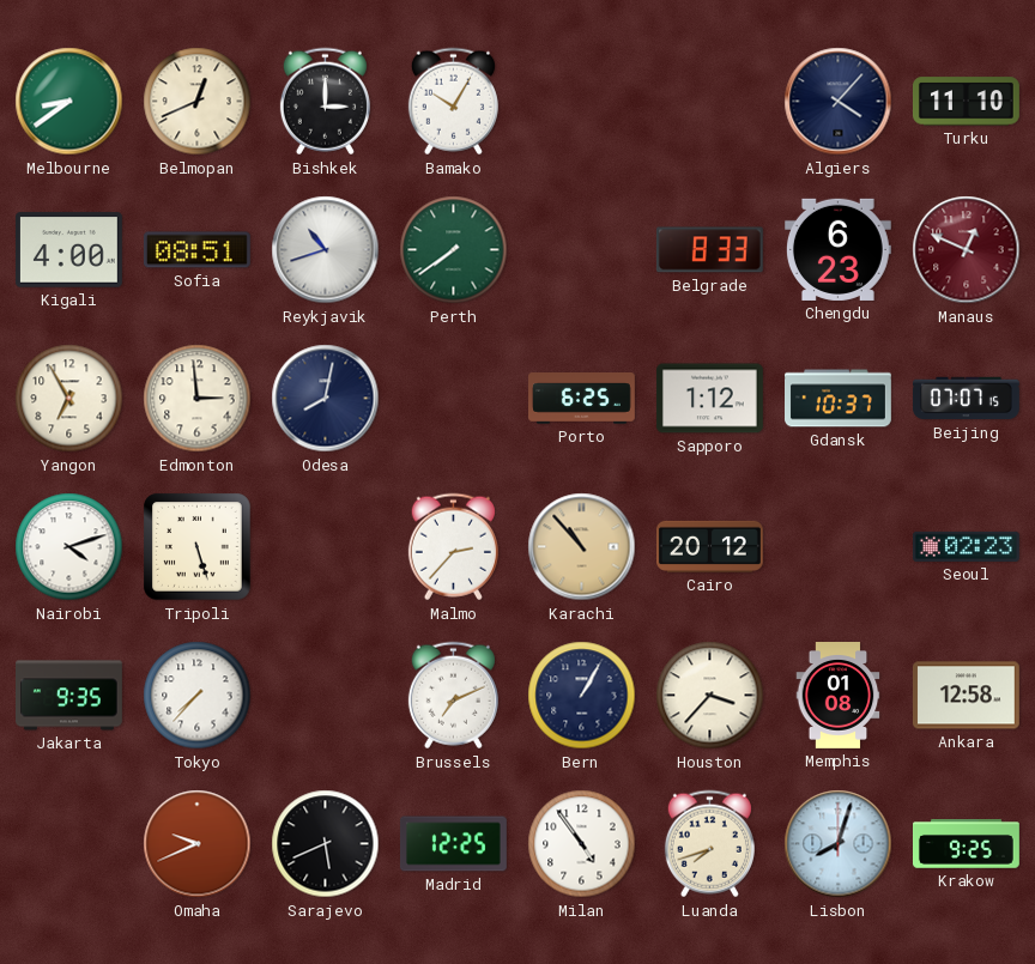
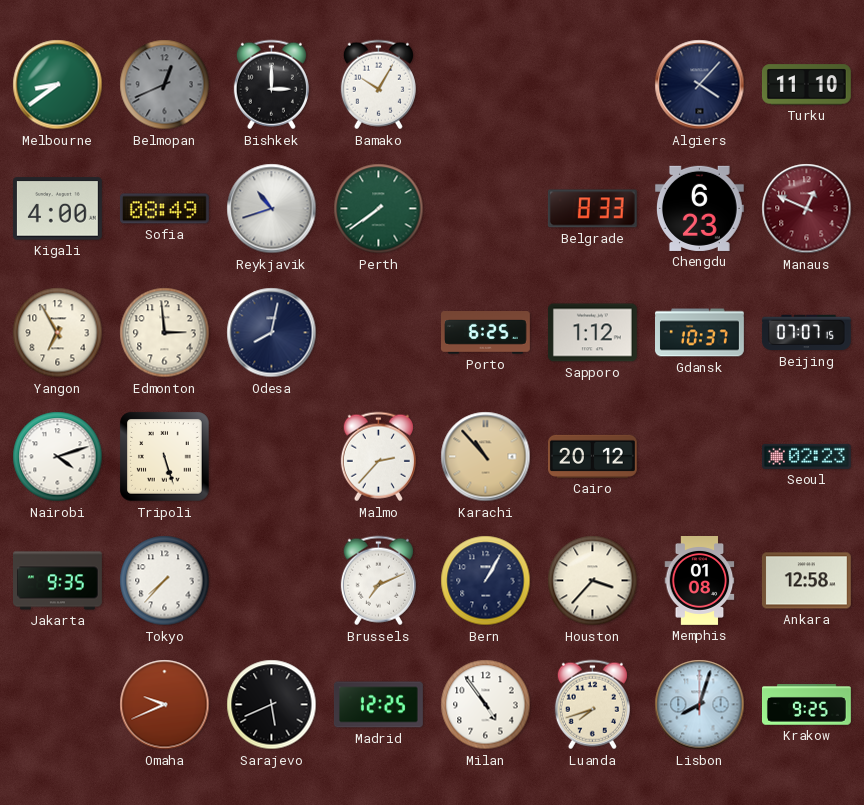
Belmopan dial: cream -> grey (165, 85)
Sofia: 08:51 -> 08:49 (164, 209)
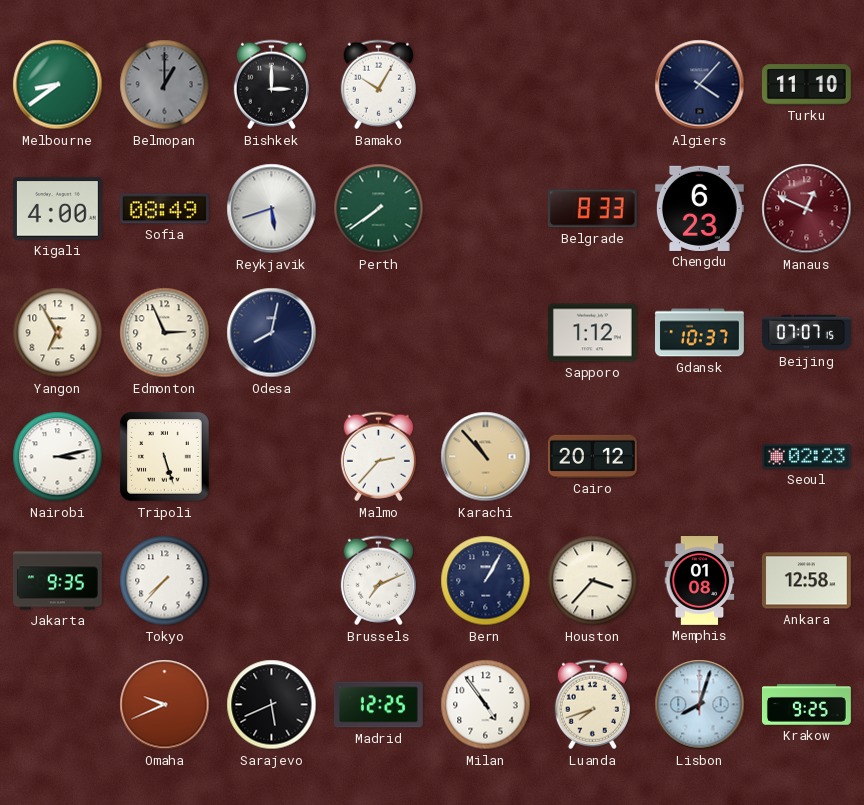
Belmopan: 12:41 -> 1:00 (165, 85)
Reykjavik: 10:42 -> 5:42 (272, 209)
Edmonton: 2:59 -> 2:56 (165, 333)
Porto: 6:25 -> none (486, 333)
Nairobi: 4:12 -> 3:13 (58, 457)
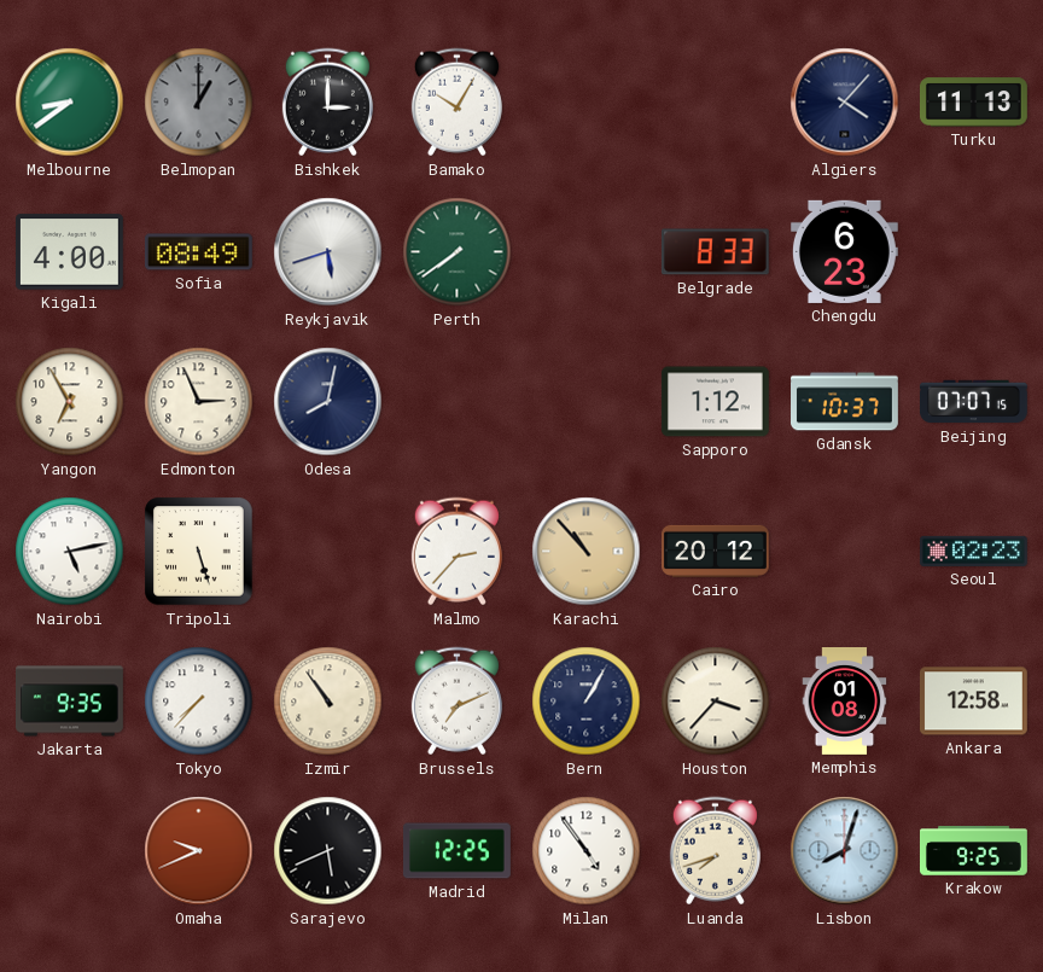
Turku: 11:10 -> 11:13 (974, 103)
Manaus: 12:49 -> none (807, 209)
Nairobi: 3:13 -> 5:13 (70, 552)
Izmir: none -> 10:54 (328, 702)
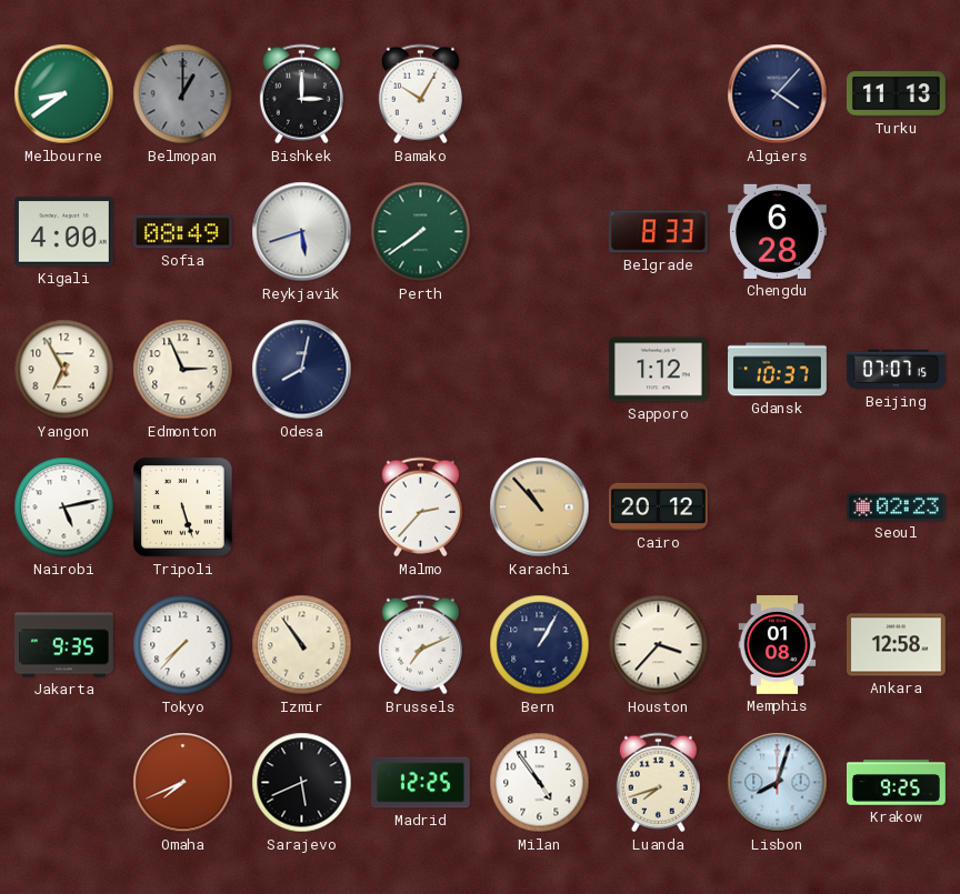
Chengdu: 6:23 -> 6:28 (777, 231)
Omaha: 9:41 -> 7:41 (183, 783)
